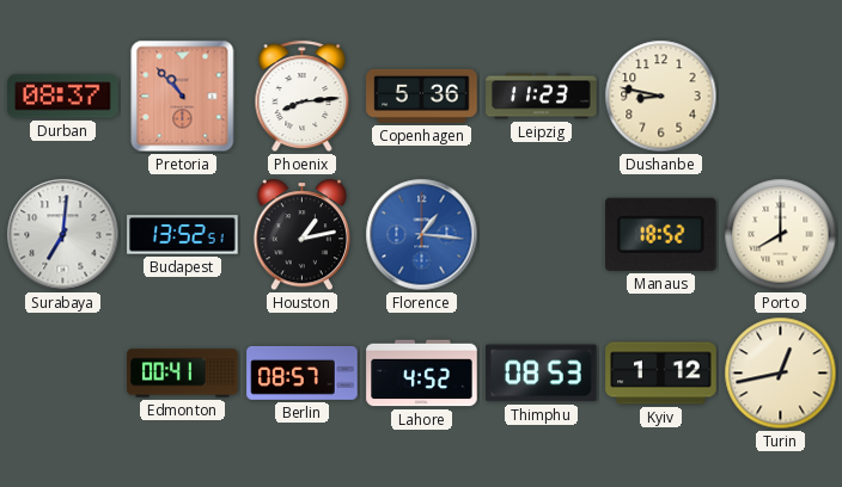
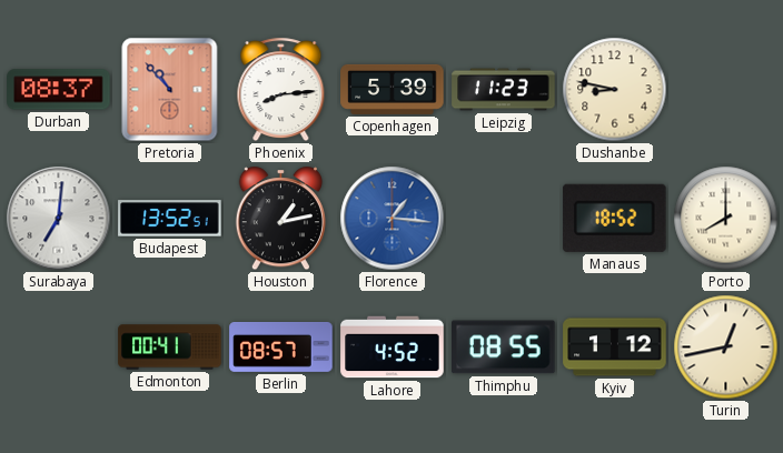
Copenhagen: 5:36 -> 5:39 (393, 89)
Thimphu: 08:53 -> 08:55 (504, 348)
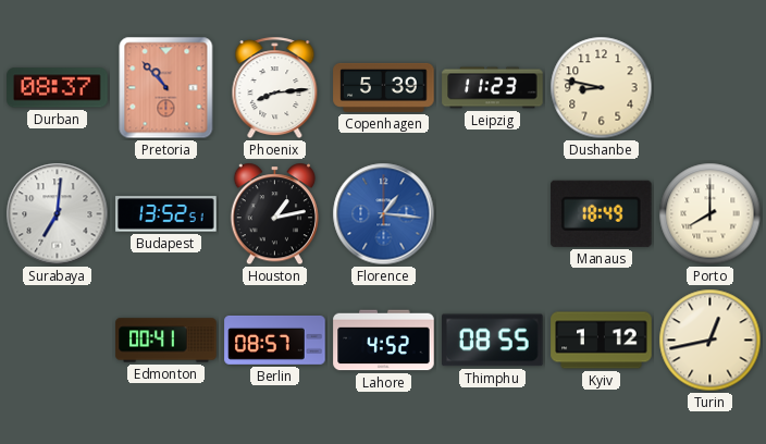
Manaus: 18:52 -> 18:49 (602, 213)
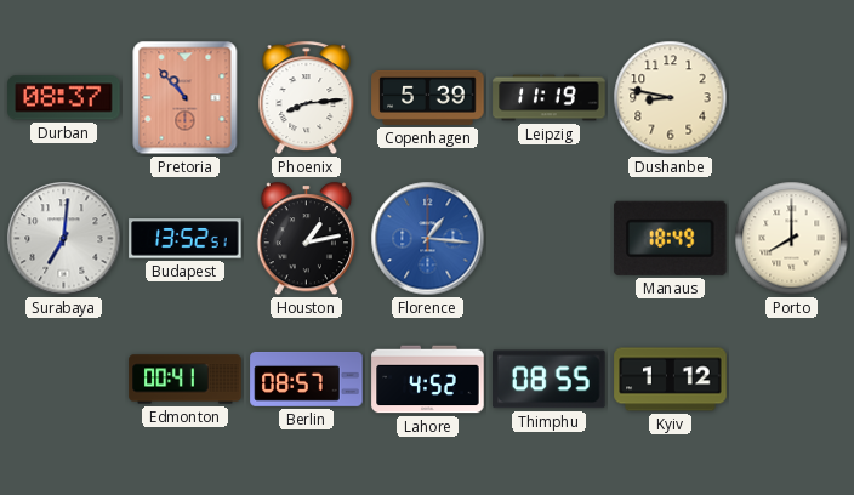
Leipzig: 11:23 -> 11:19 (550, 98)
Turin: 12:43 -> none (711, 341)
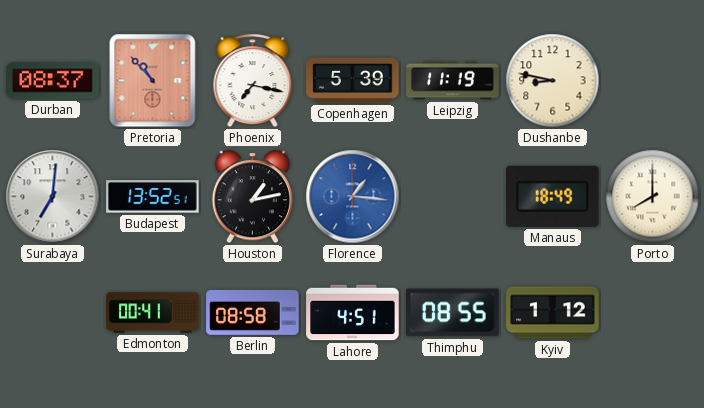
Phoenix: 8:14 -> 7:17 (253, 81)
Berlin: 08:57 -> 08:58 (253, 312)
Lahore: 4:52 -> 4:51 (353, 313)
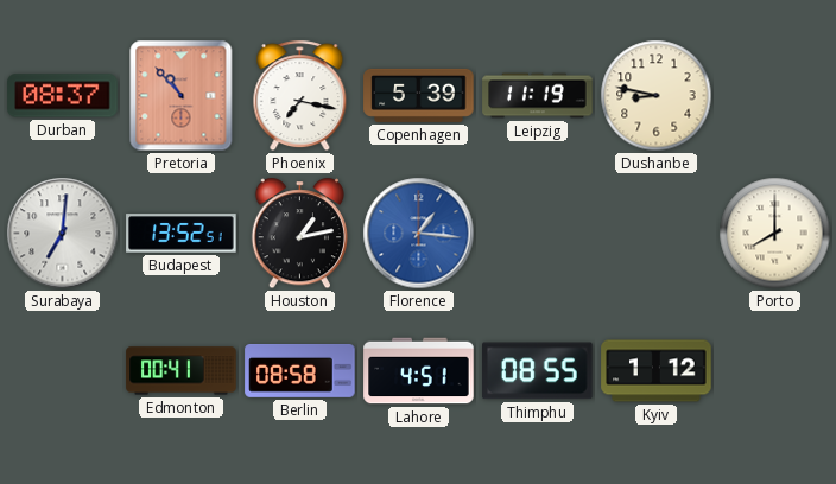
Manaus: 18:49 -> none (553, 196)
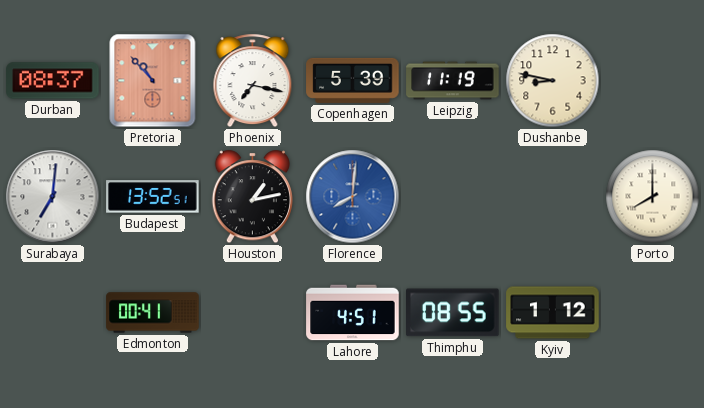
Florence: 1:16 -> 8:01 (353, 197)
Berlin: 08:58 -> none (300, 370)
